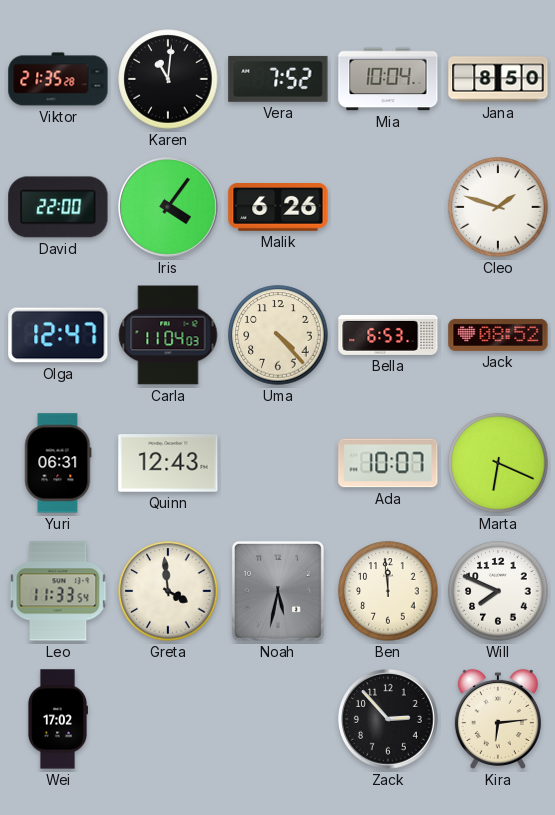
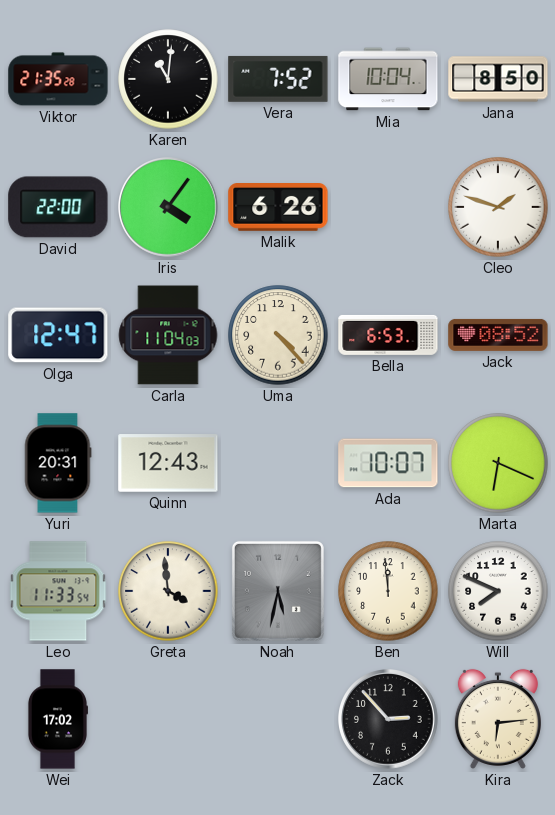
Yuri: 06:31 -> 20:31 (58, 463)
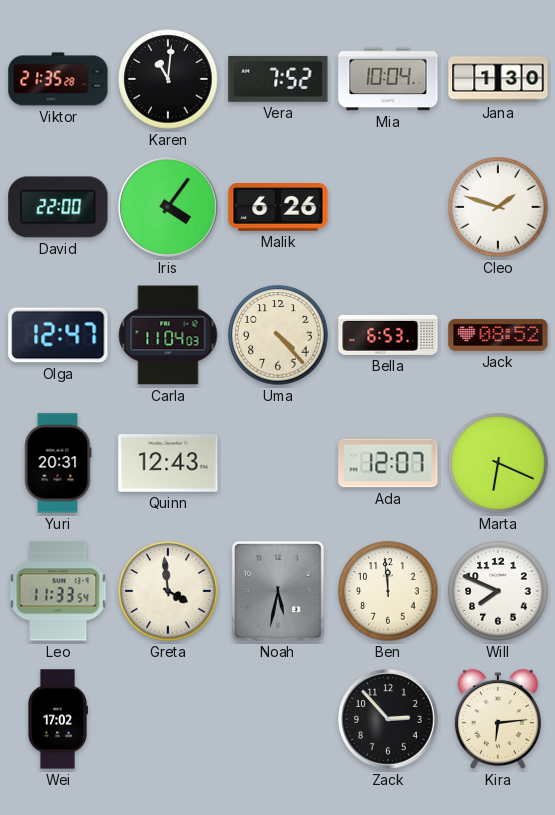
Jana: 8:50 -> 1:30 (498, 79)
Ada: 10:07 -> 12:07 (388, 463)
